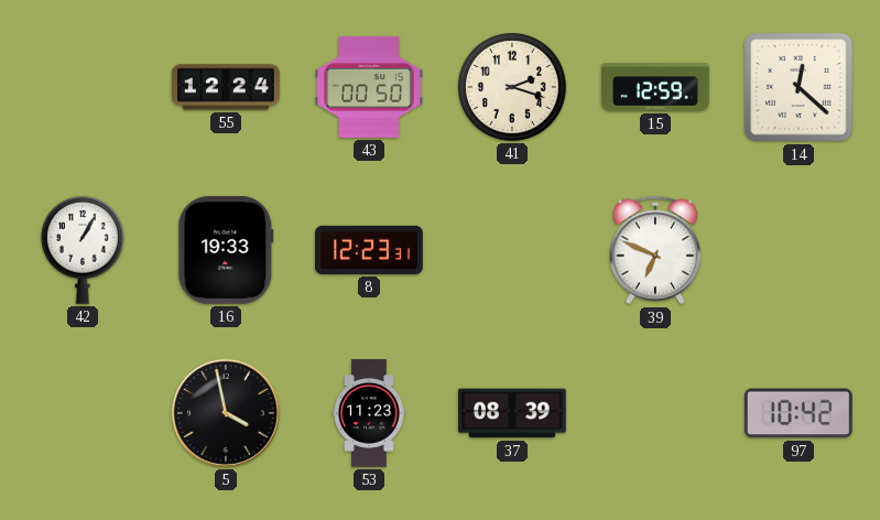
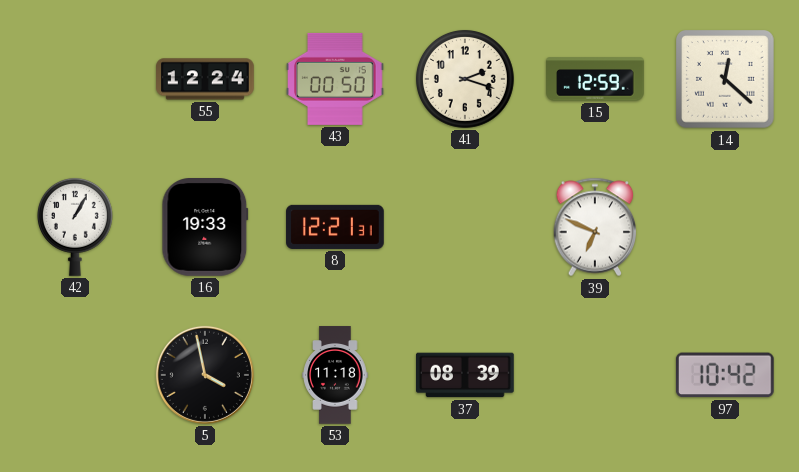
8: 12:23 -> 12:21 (335, 227)
53: 11:23 -> 11:18 (335, 375)
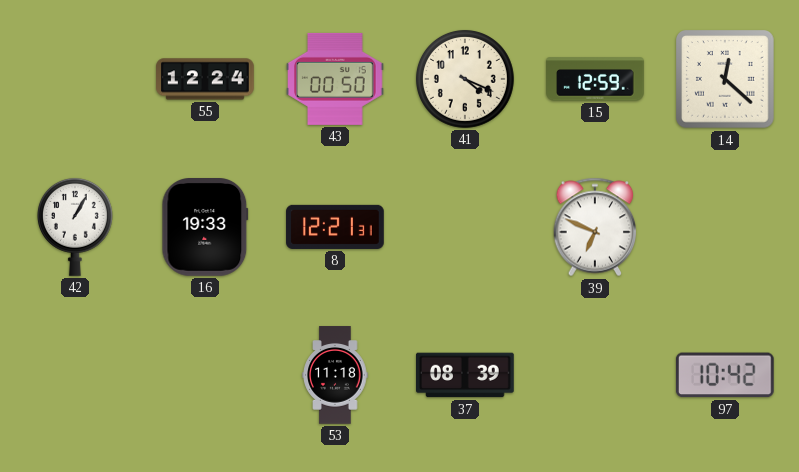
41: 2:18 -> 4:19 (465, 79)
5: 3:58 -> none (205, 375)
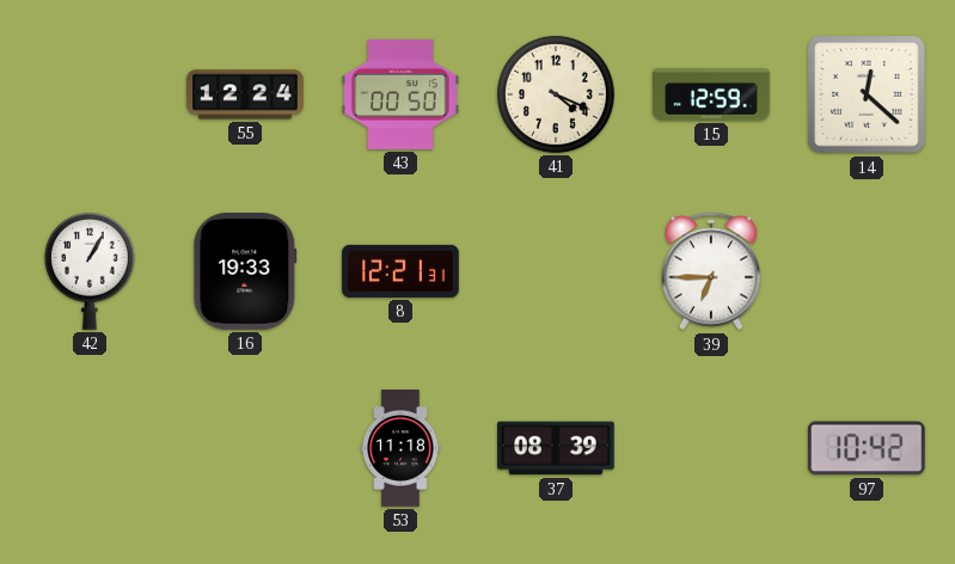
39: 6:49 -> 6:45 (711, 271)
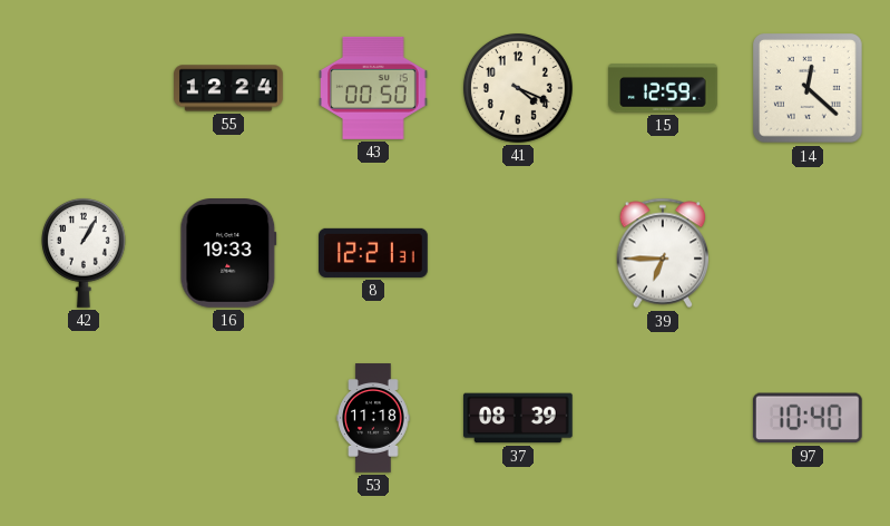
97: 10:42 -> 10:40 (808, 418)
